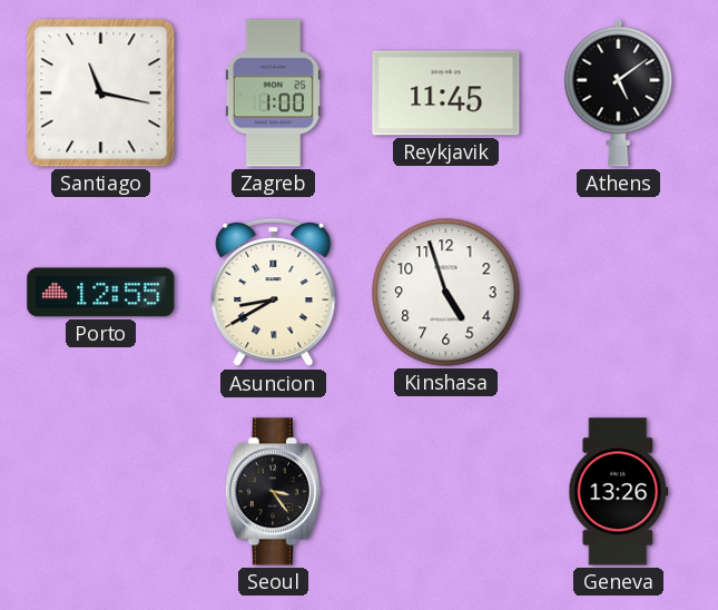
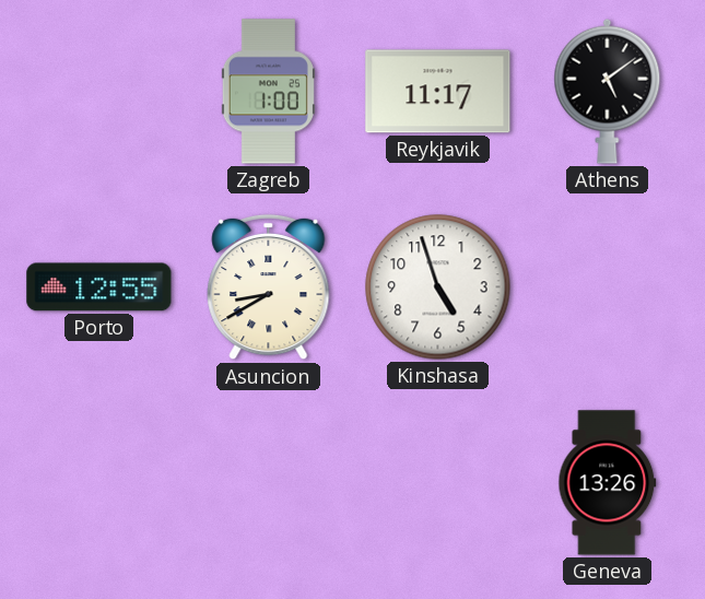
Santiago: 11:17 -> none (101, 94)
Reykjavik: 11:45 -> 11:17 (438, 92)
Seoul: 3:24 -> none (273, 492)
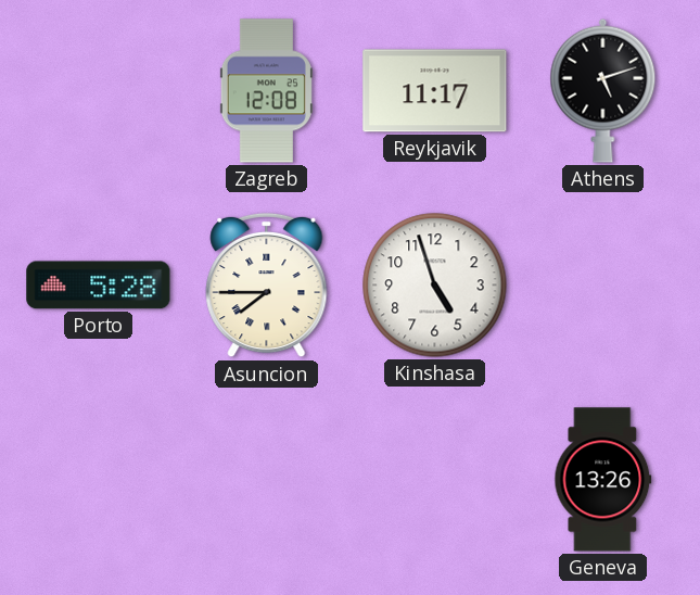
Zagreb: 1:00 -> 12:08 (266, 91)
Athens: 5:09 -> 5:12 (603, 90)
Porto: 12:55 -> 5:28 (99, 286)
Asuncion: 8:40 -> 7:45 (267, 286)
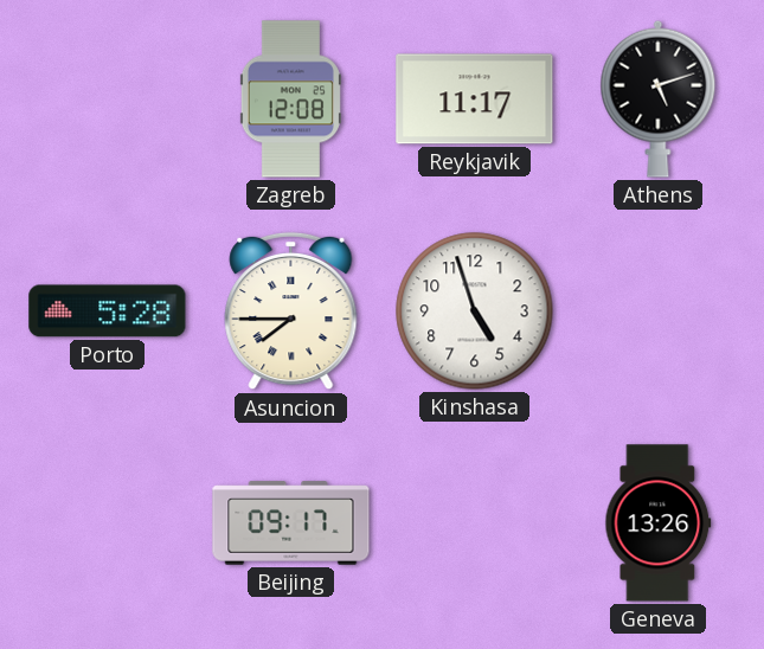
Beijing: none -> 09:17 (291, 523)
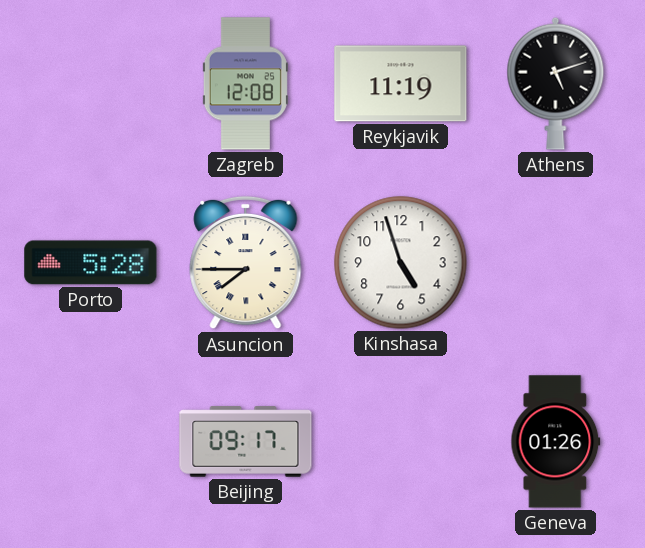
Reykjavik: 11:17 -> 11:19 (401, 84)
Geneva: 13:26 -> 01:26 (556, 442)
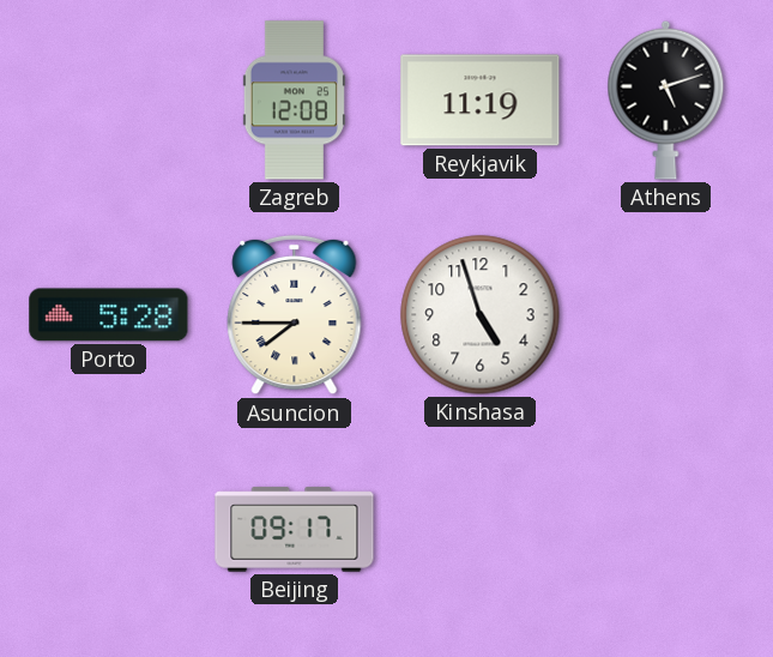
Geneva: 01:26 -> none (556, 442)
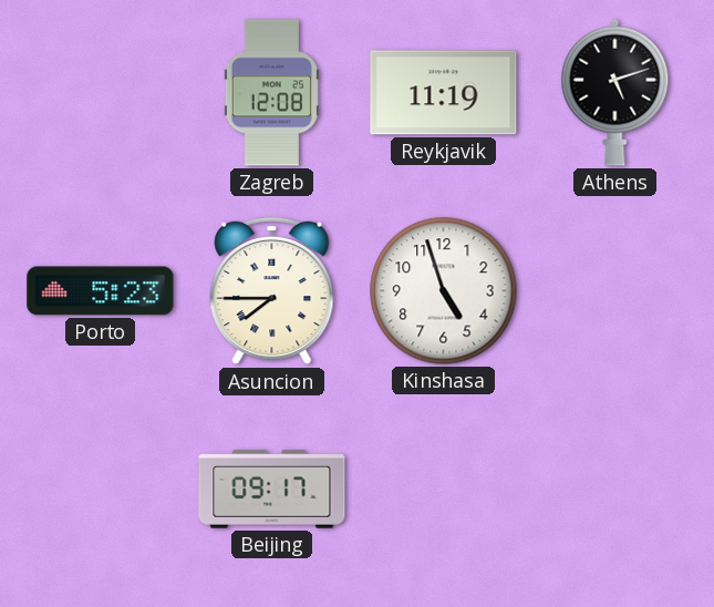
Porto: 5:28 -> 5:23 (101, 291)
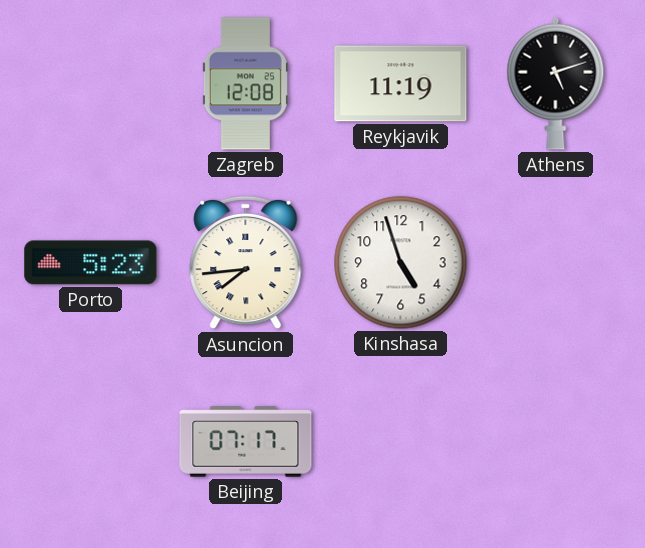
Asuncion: 7:45 -> 7:44 (246, 263)
Beijing: 09:17 -> 07:17 (246, 442)
